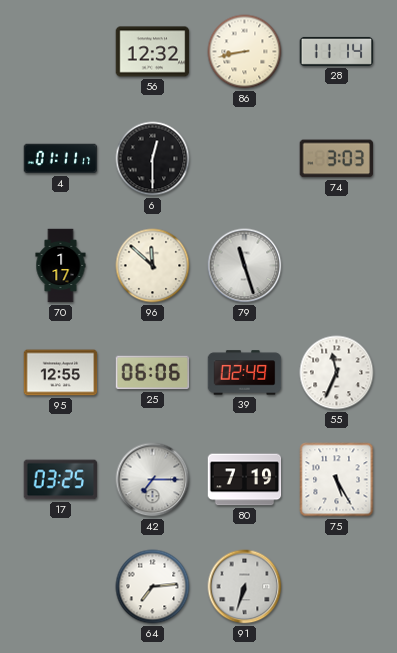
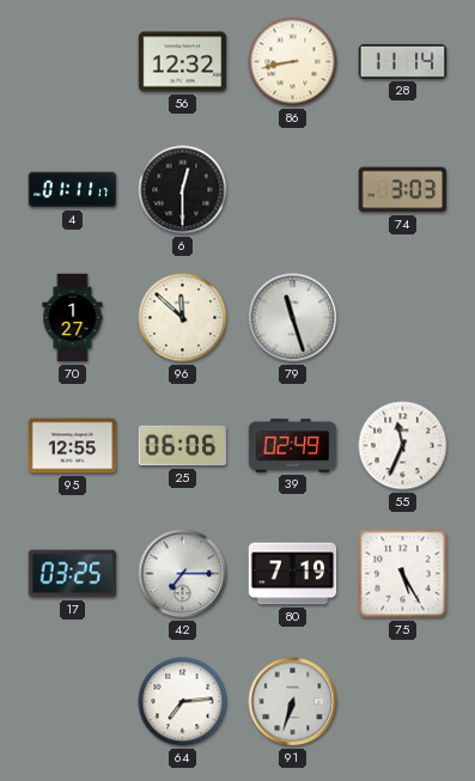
70: 1:17 -> 1:27 (73, 318)
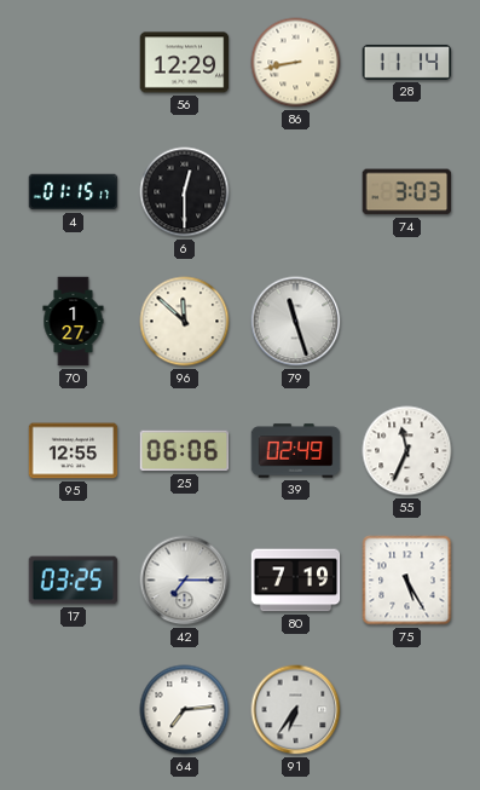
56: 12:32 -> 12:29 (185, 63)
4: 01:11 -> 01:15 (74, 192)
91: 6:33 -> 6:36 (296, 710)
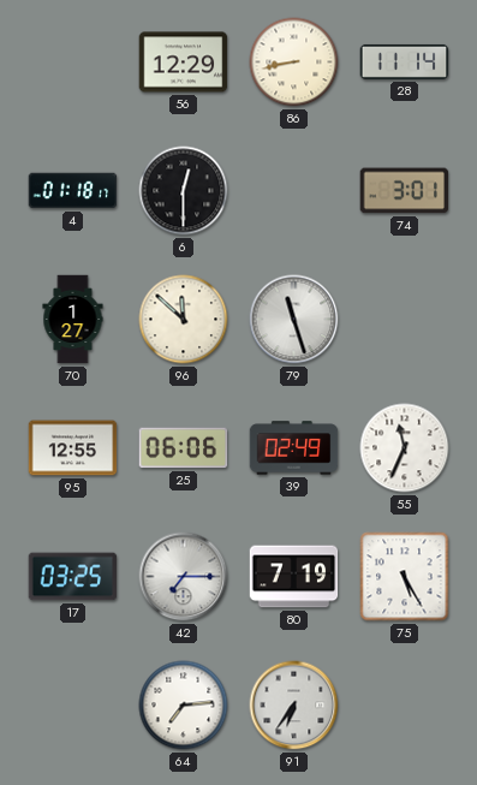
4: 01:15 -> 01:18 (73, 191)
74: 3:03 -> 3:01 (405, 191)
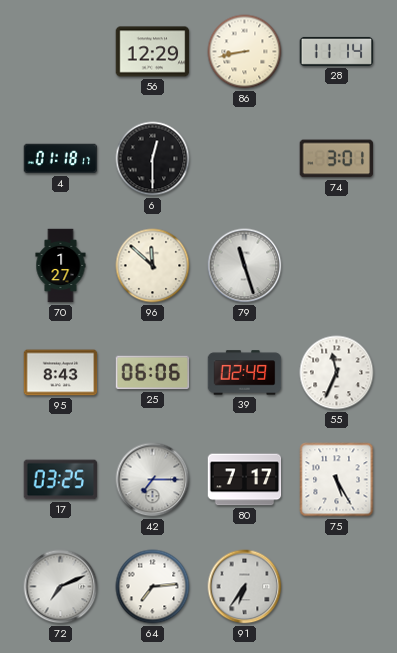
95: 12:55 -> 8:43 (61, 373)
80: 7:19 -> 7:17 (245, 480)
72: none -> 7:11 (61, 587)
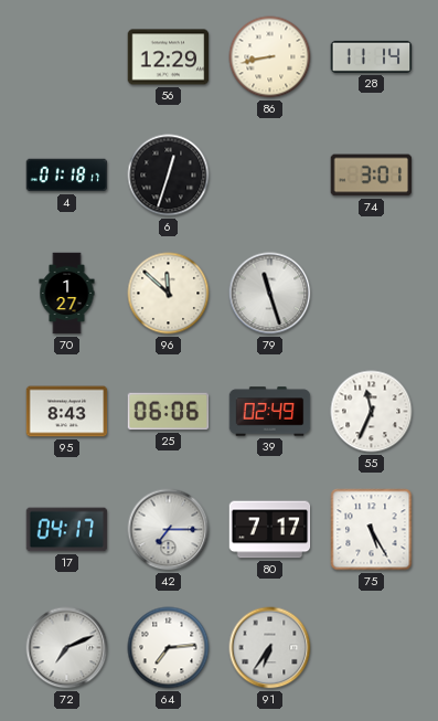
6: 12:30 -> 12:33 (169, 176)
17: 03:25 -> 04:17 (67, 530)
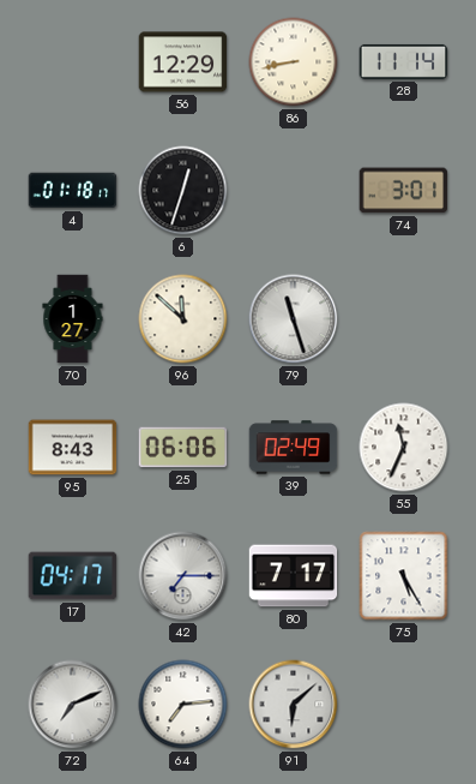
91: 6:36 -> 6:08 (294, 705)
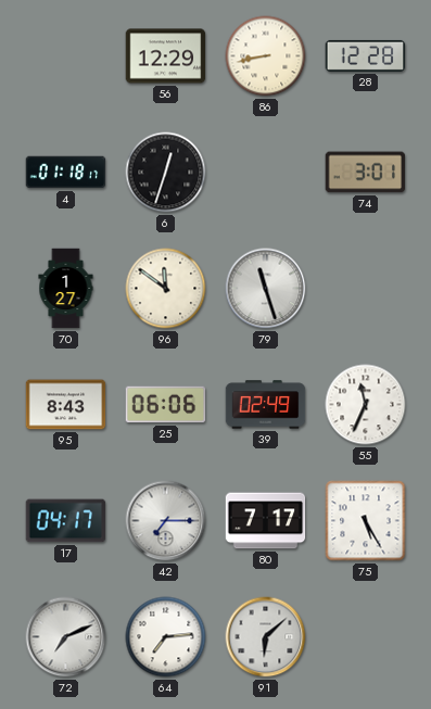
28: 11:14 -> 12:28 (366, 55)
96: 11:52 -> 11:51 (166, 289)
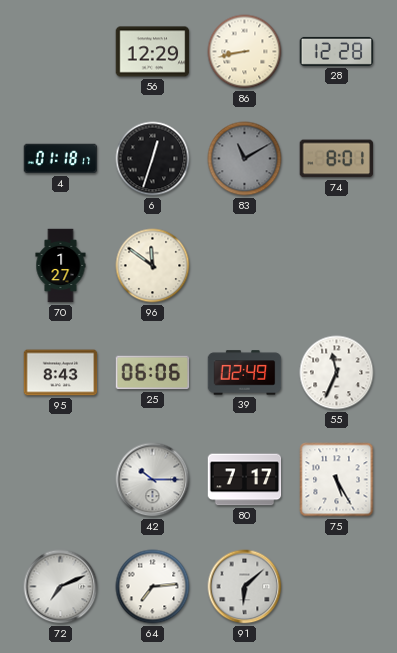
83: none -> 11:10 (245, 159)
74: 3:01 -> 8:01 (337, 159)
79: 11:27 -> none (266, 289)
17: 04:17 -> none (66, 521)
42: 7:15 -> 10:15 (153, 480)
